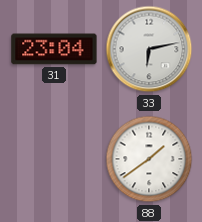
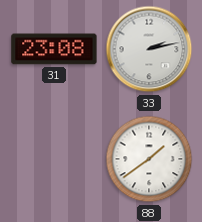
31: 23:04 -> 23:08 (54, 49)
33: 6:13 -> 2:13 (149, 49)
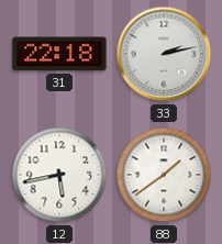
31: 23:08 -> 22:18 (59, 54)
12: none -> 5:43 (59, 175)
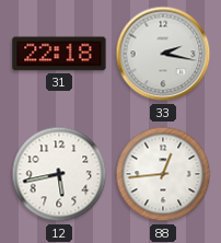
33: 2:13 -> 2:17 (163, 54)
88: 1:39 -> 12:44 (163, 174)
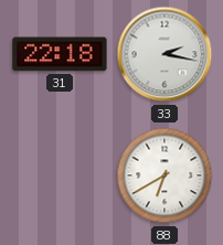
12: 5:43 -> none (59, 174)
88: 12:44 -> 6:40 (164, 175)
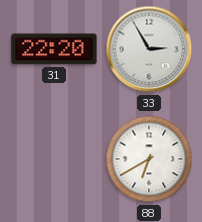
31: 22:18 -> 22:20 (54, 49)
33: 2:17 -> 2:55 (149, 49)
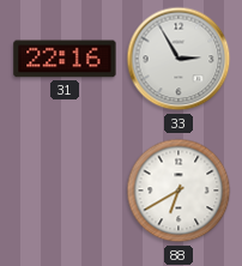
31: 22:20 -> 22:16 (65, 59)
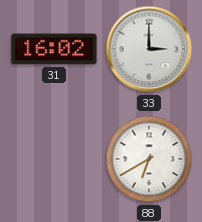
31: 22:16 -> 16:02 (54, 49)
33: 2:55 -> 3:00 (149, 49)
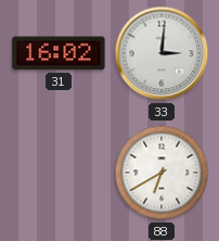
33: 3:00 -> 3:01 (162, 53)
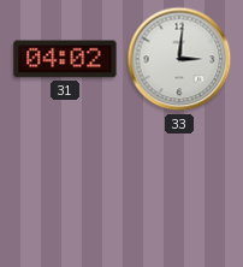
31: 16:02 -> 04:02 (65, 59)
88: 6:40 -> none (162, 173)
